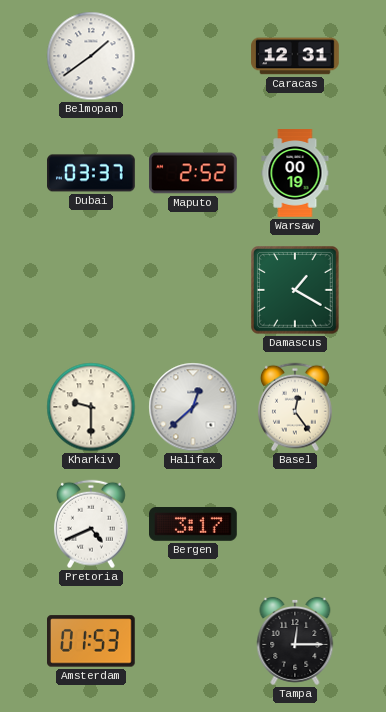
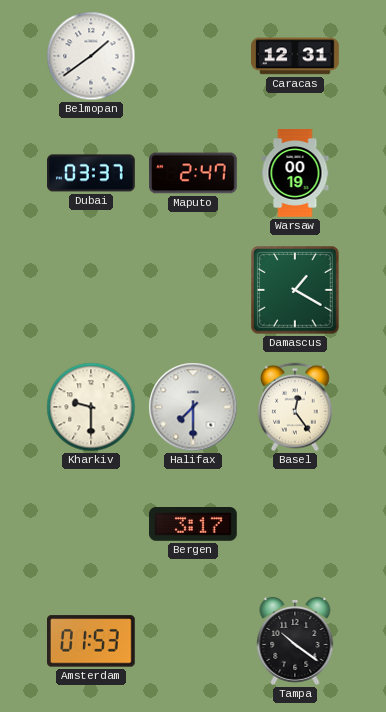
Maputo: 2:52 -> 2:47 (193, 173)
Halifax: 12:38 -> 7:30 (193, 407)
Pretoria: 4:41 -> none (91, 524)
Tampa: 12:15 -> 10:21 (295, 641)
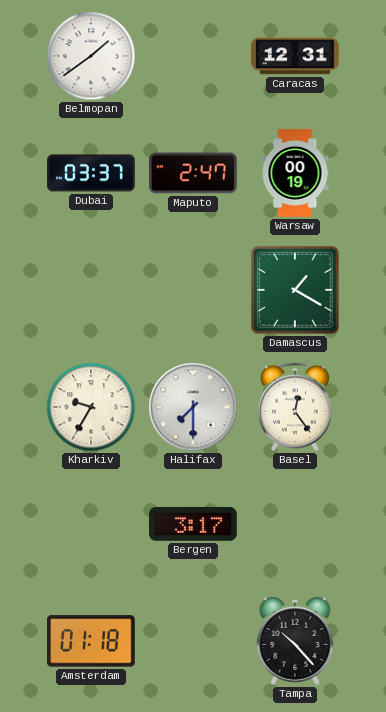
Kharkiv: 9:30 -> 9:35 (91, 407)
Amsterdam: 01:53 -> 01:18 (92, 641)
Tampa: 10:21 -> 10:23 (295, 641)
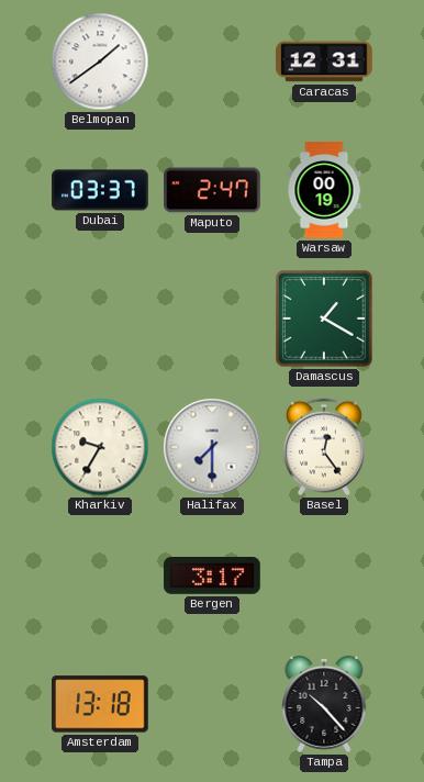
Amsterdam: 01:18 -> 13:18 (101, 704)
